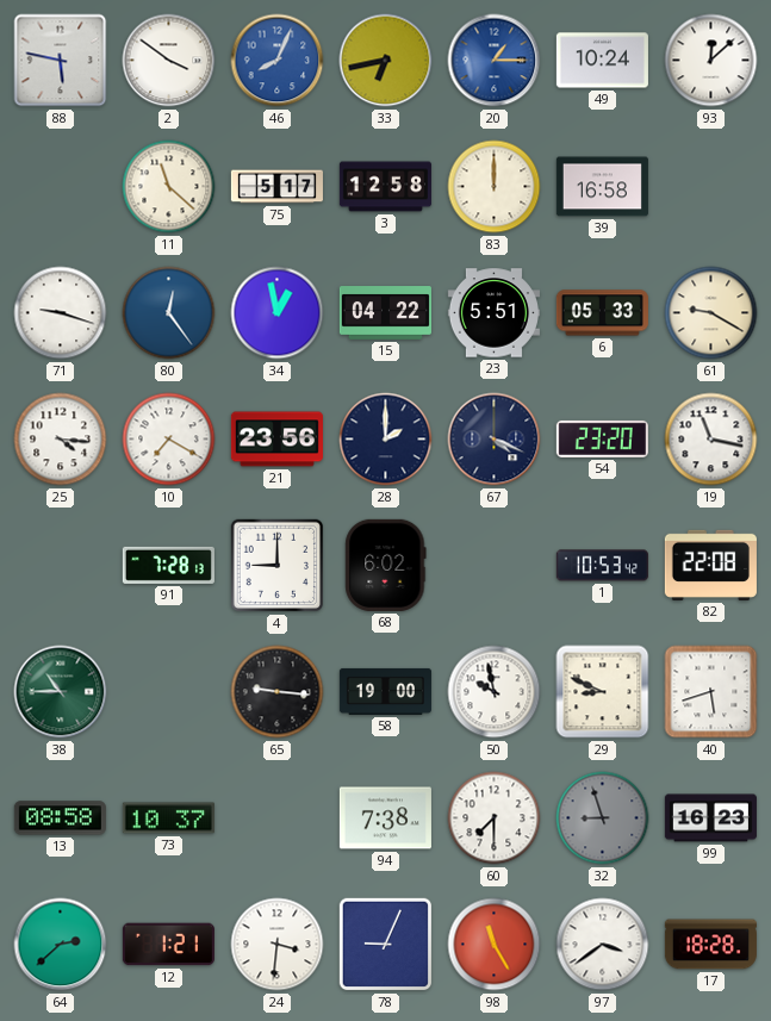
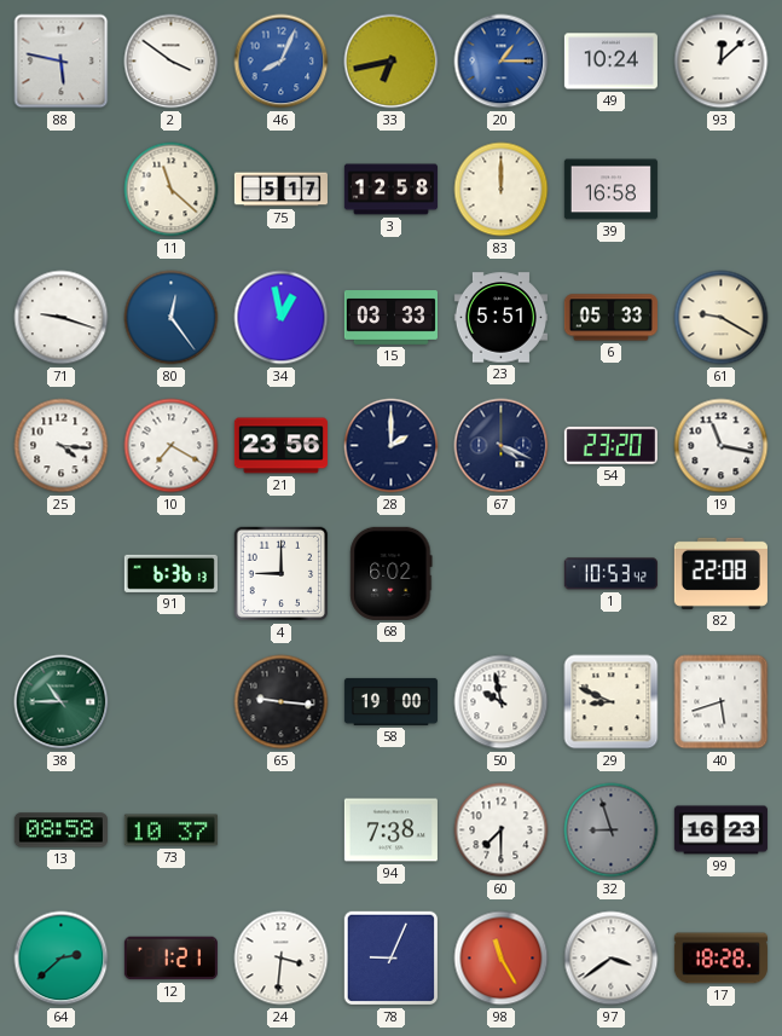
15: 04:22 -> 03:33 (390, 318)
91: 7:28 -> 6:36 (170, 573)
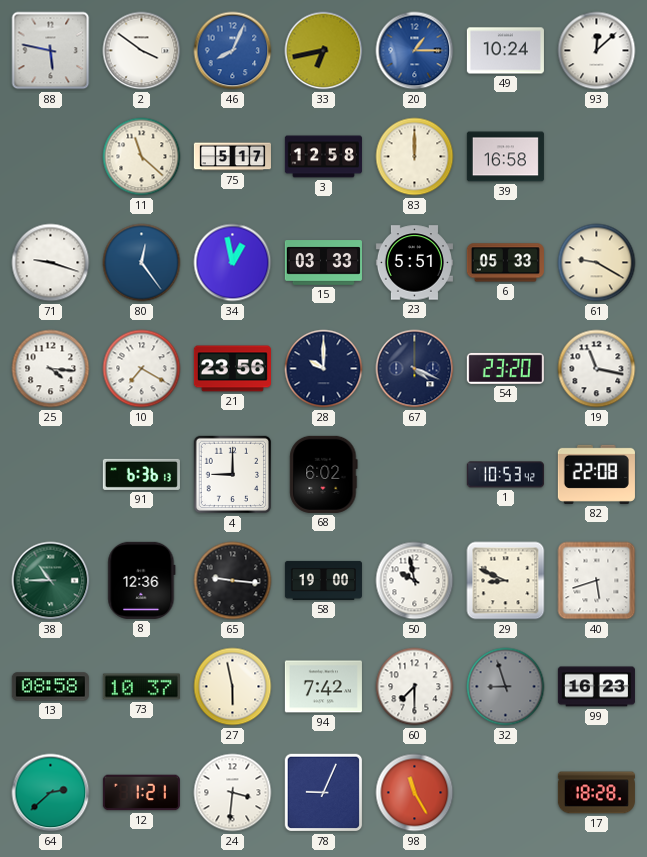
28: 2:00 -> 10:00 (324, 369)
8: none -> 12:36 (142, 580)
27: none -> 5:58 (233, 687)
94: 7:38 -> 7:42 (323, 687)
97: 3:39 -> none (612, 959)
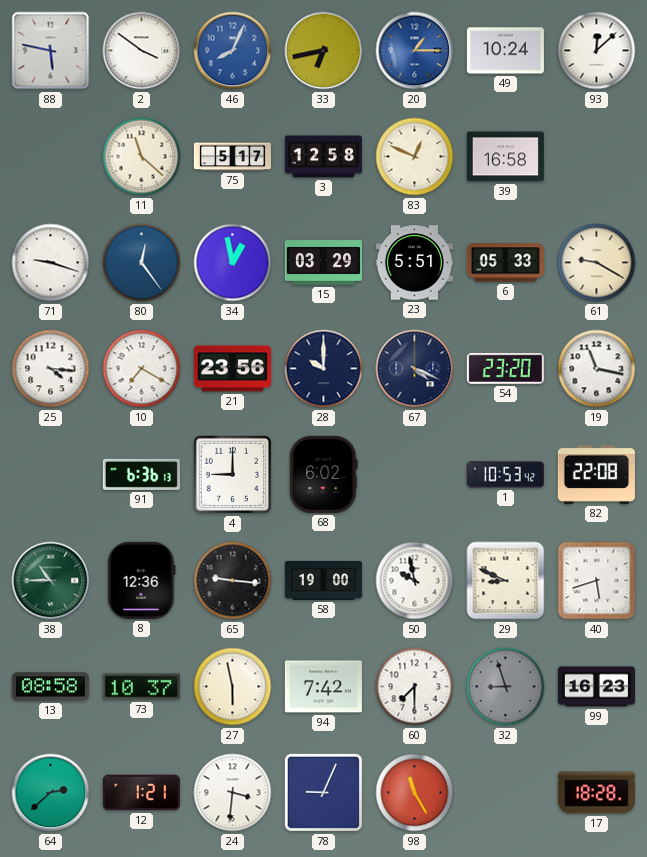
83: 12:00 -> 12:49 (415, 157)
15: 03:33 -> 03:29 (323, 263)
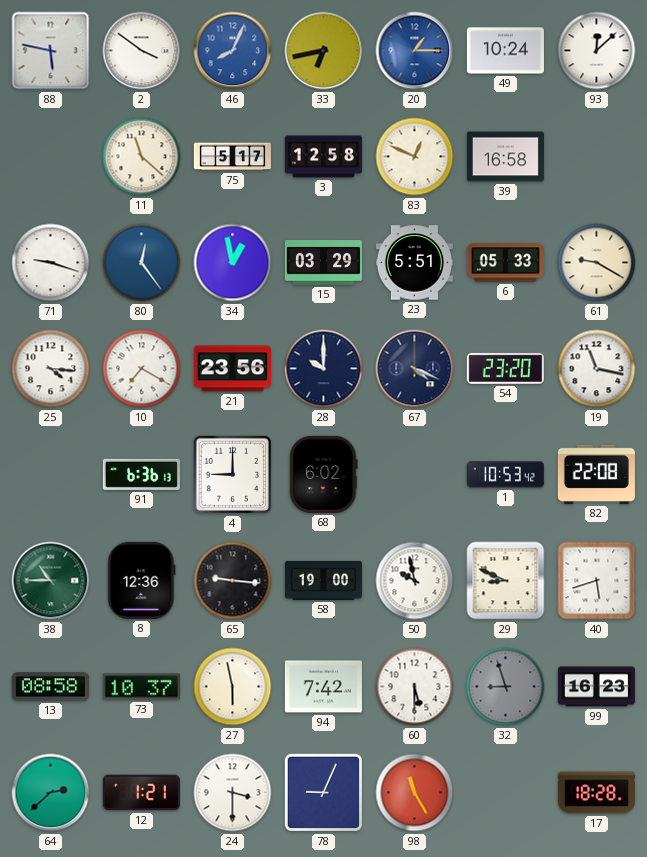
60: 7:30 -> 5:30 (415, 687)
24: 3:31 -> 3:30 (233, 793)
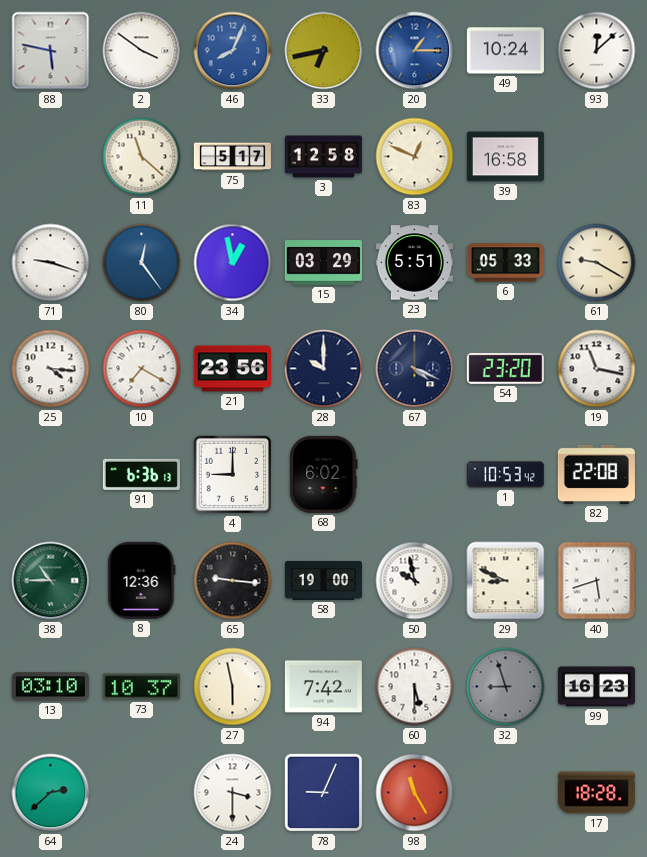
13: 08:58 -> 03:10 (50, 687)
12: 1:21 -> none (141, 793)
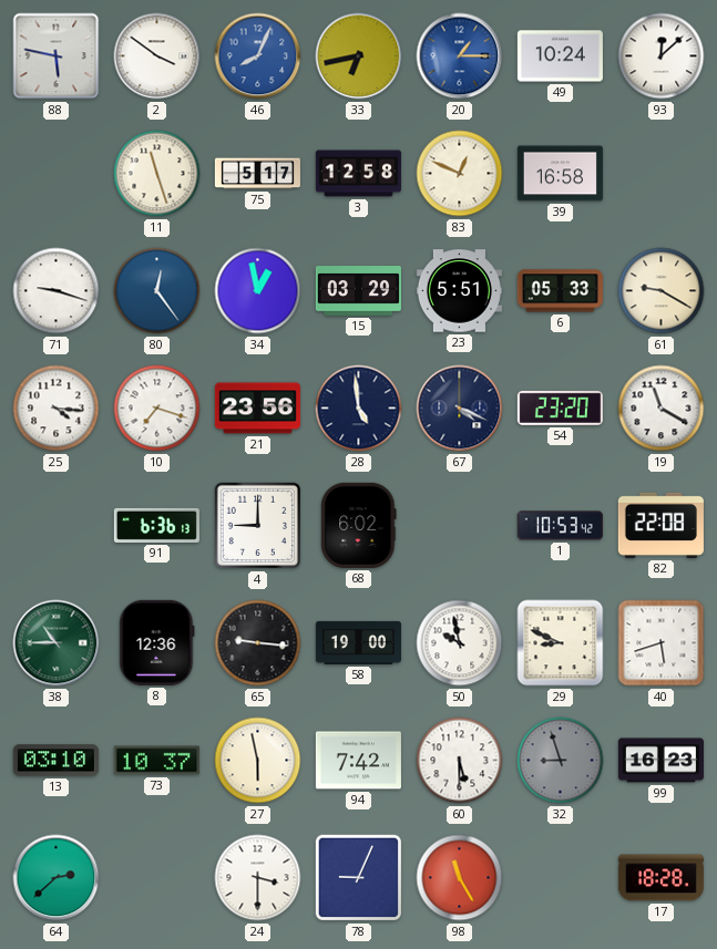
11: 11:22 -> 11:27 (157, 174)
10: 7:20 -> 7:18 (157, 409)
28: 10:00 -> 4:59 (359, 409)
19: 11:17 -> 11:20 (662, 409)
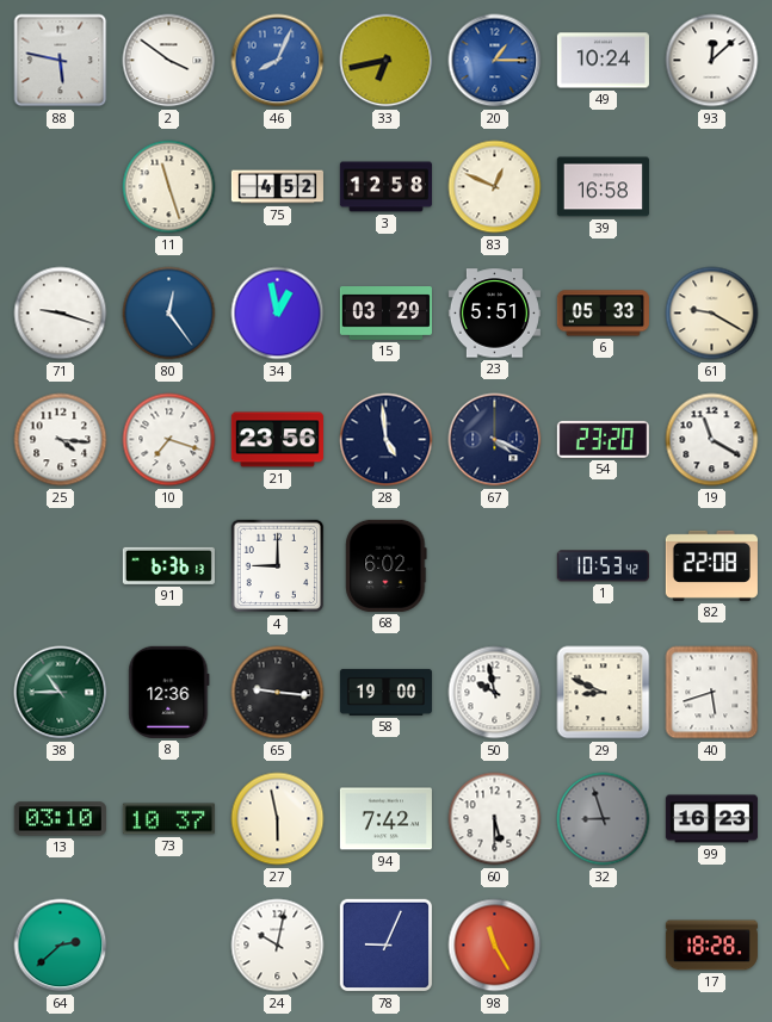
75: 5:17 -> 4:52 (277, 187)
24: 3:30 -> 10:02 (278, 946)
